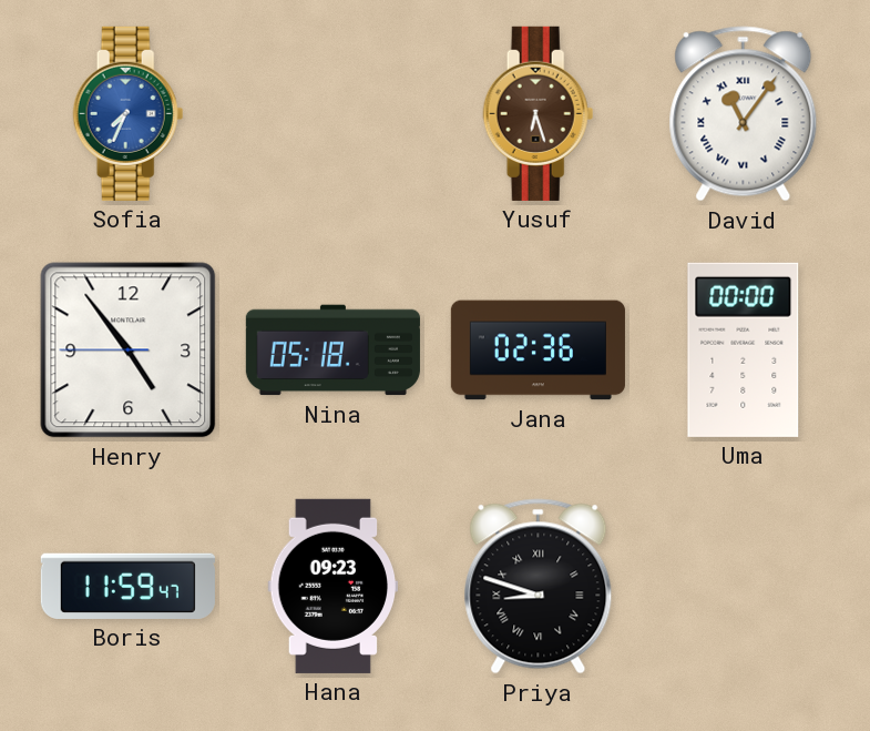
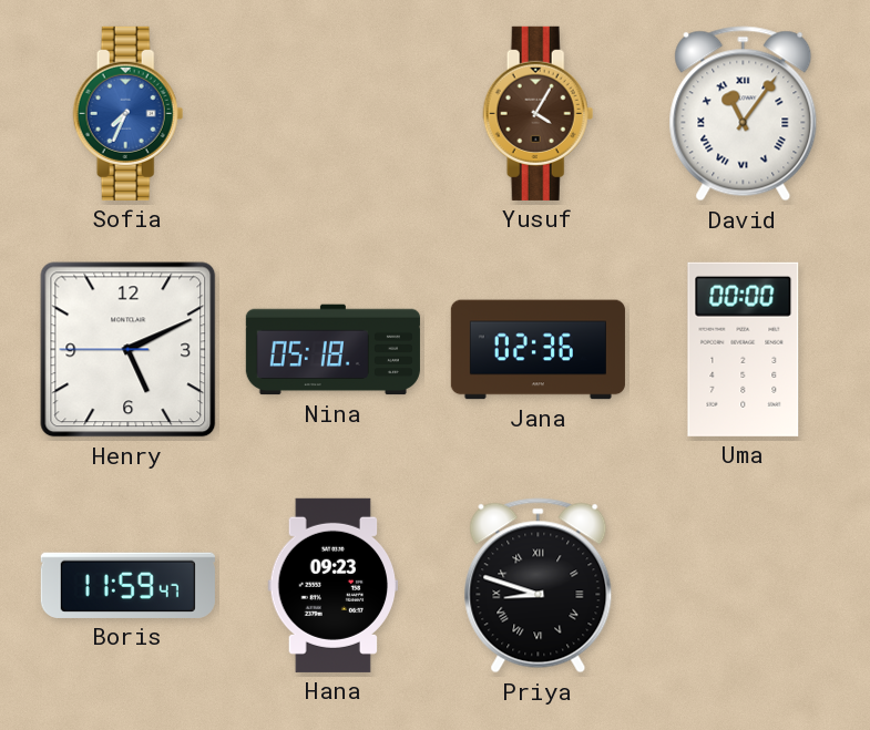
Yusuf: 6:27 -> 4:05 (539, 113)
Henry: 4:53 -> 5:10 (129, 350)
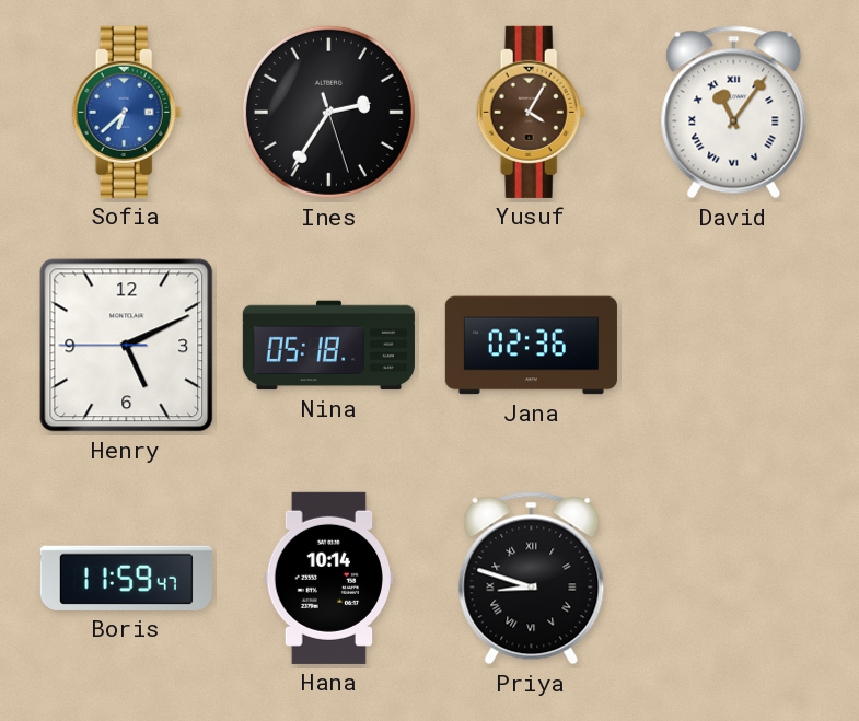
Sofia: 7:34 -> 6:38 (127, 112)
Ines: none -> 2:35 (328, 112)
Uma: 00:00 -> none (744, 349)
Hana: 09:23 -> 10:14 (329, 578)
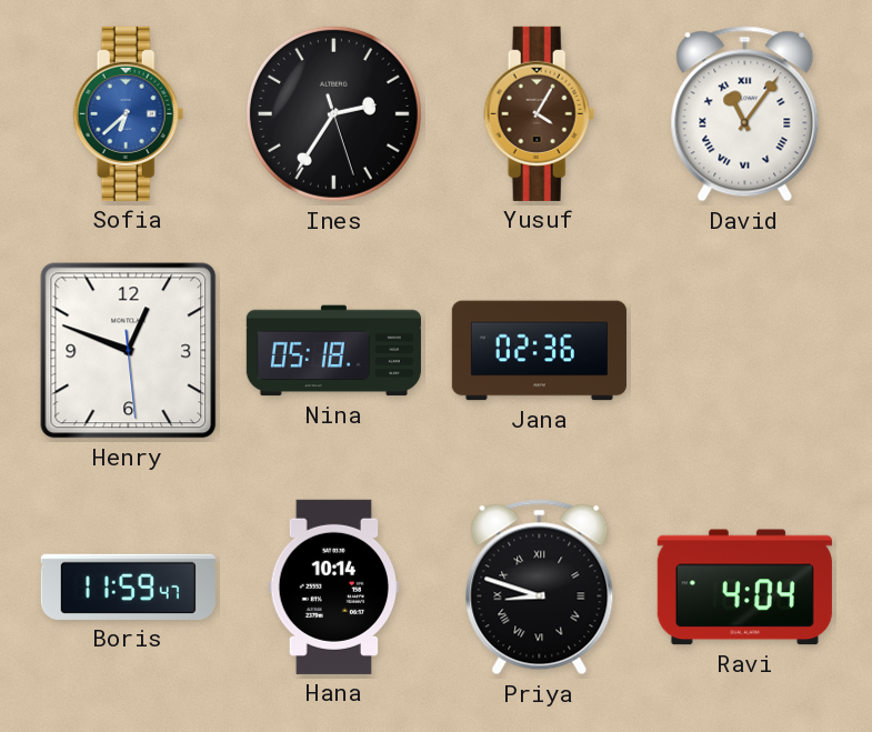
Henry: 5:10 -> 12:48 (129, 351)
Ravi: none -> 4:04 (744, 588)
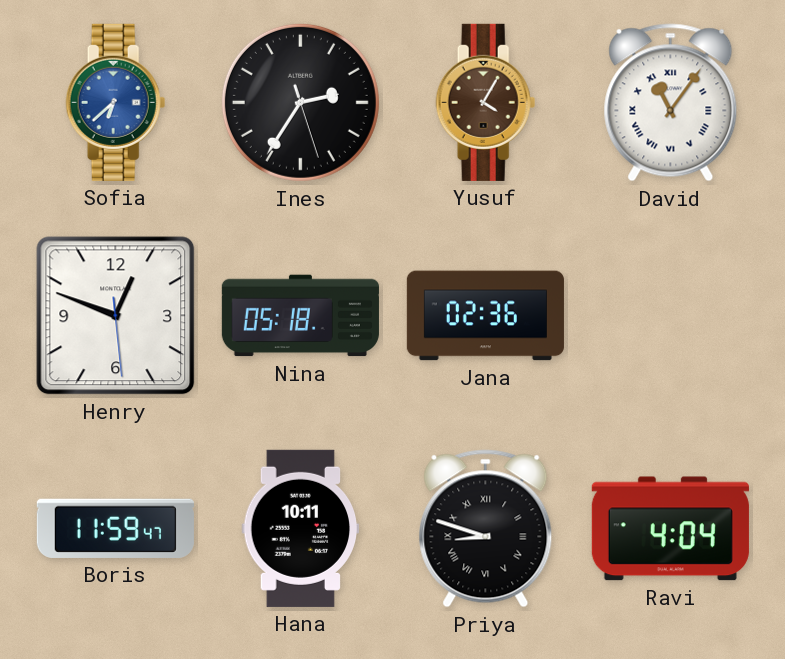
Hana: 10:14 -> 10:11 (301, 528)
